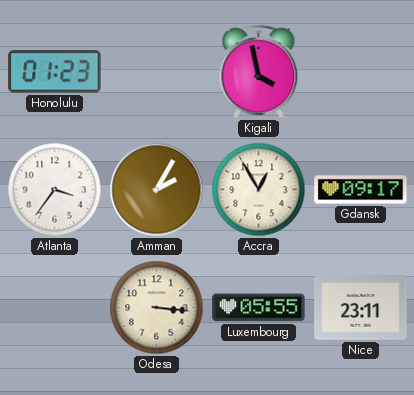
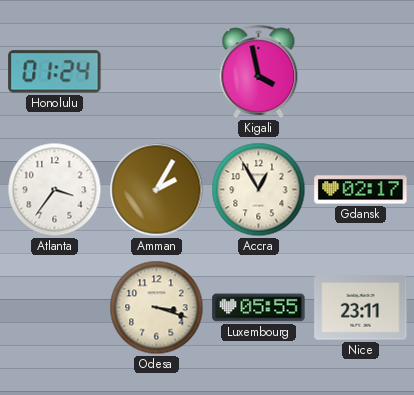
Honolulu: 01:23 -> 01:24 (55, 72)
Gdansk: 09:17 -> 02:17 (361, 190)
Odesa: 3:16 -> 3:18 (157, 308)
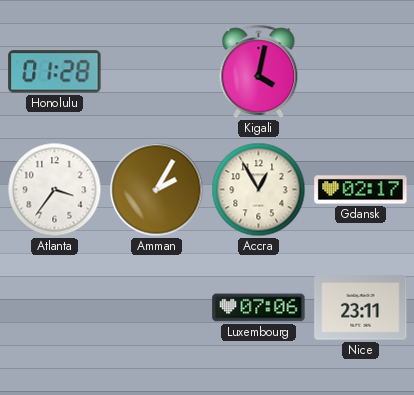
Honolulu: 01:24 -> 01:28 (55, 72)
Kigali: 3:58 -> 4:02 (259, 71)
Odesa: 3:18 -> none (157, 308)
Luxembourg: 05:55 -> 07:06 (259, 308)
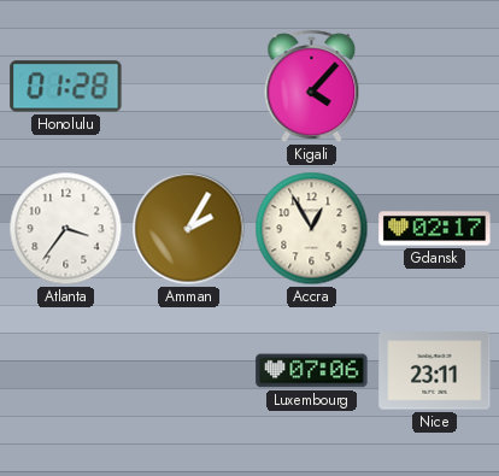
Kigali: 4:02 -> 4:07 (312, 86)
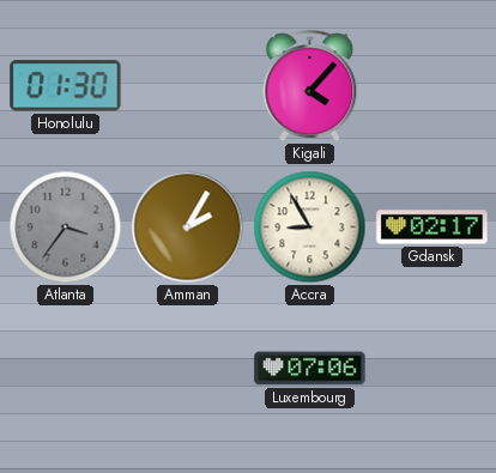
Honolulu: 01:28 -> 01:30 (66, 86)
Atlanta dial: white -> grey (66, 228)
Accra: 12:55 -> 8:55 (310, 228)
Nice: 23:11 -> none (435, 371)
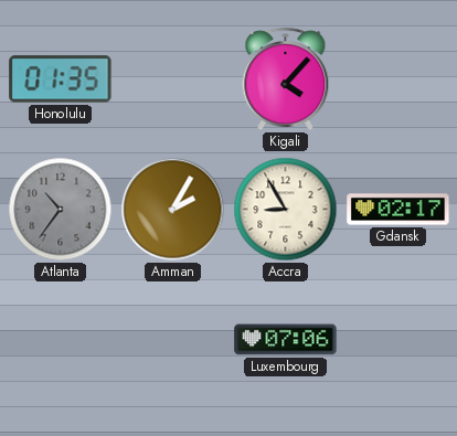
Honolulu: 01:30 -> 01:35 (61, 79)
Atlanta: 3:36 -> 10:36 (61, 210)
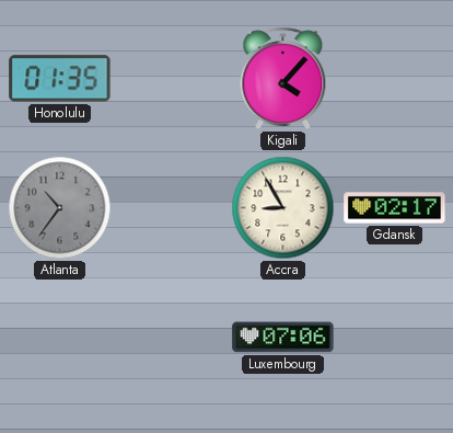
Amman: 2:05 -> none (173, 210)
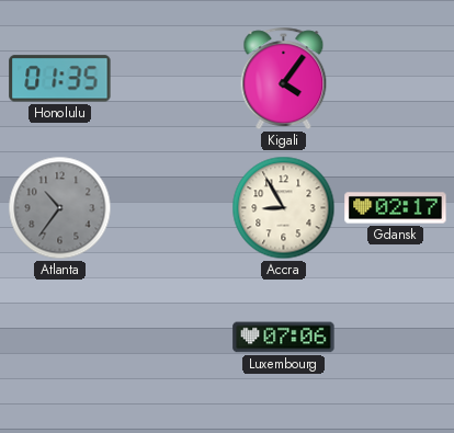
Kigali: 4:07 -> 4:06 (284, 78)
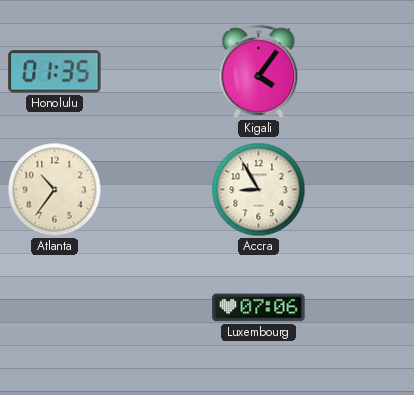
Atlanta dial: grey -> cream (55, 190)
Gdansk: 02:17 -> none (396, 208)
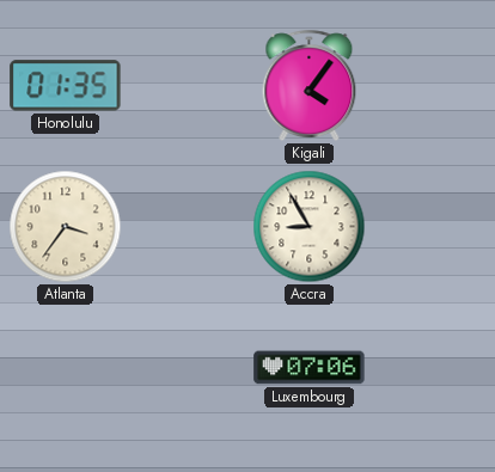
Atlanta: 10:36 -> 3:36 (66, 227)
